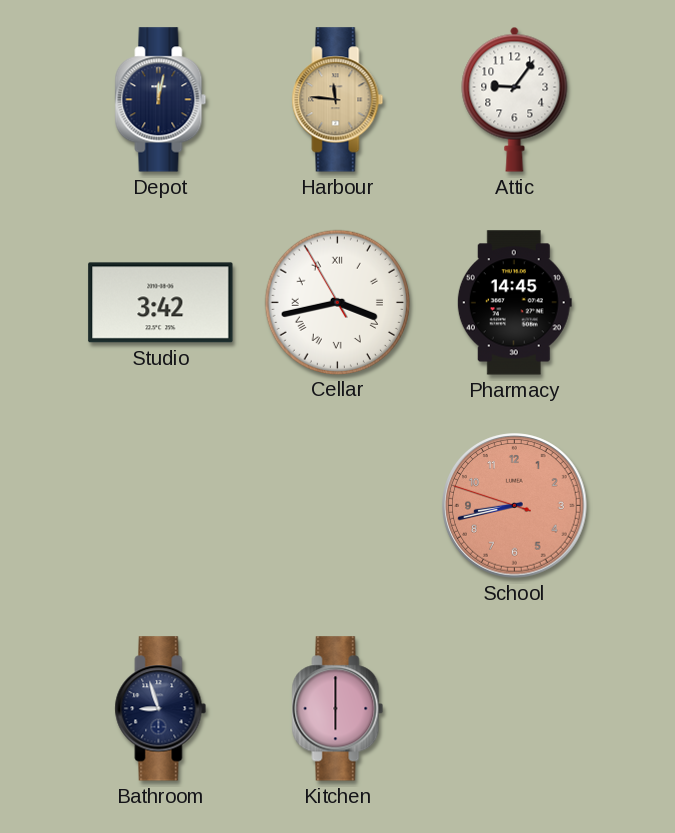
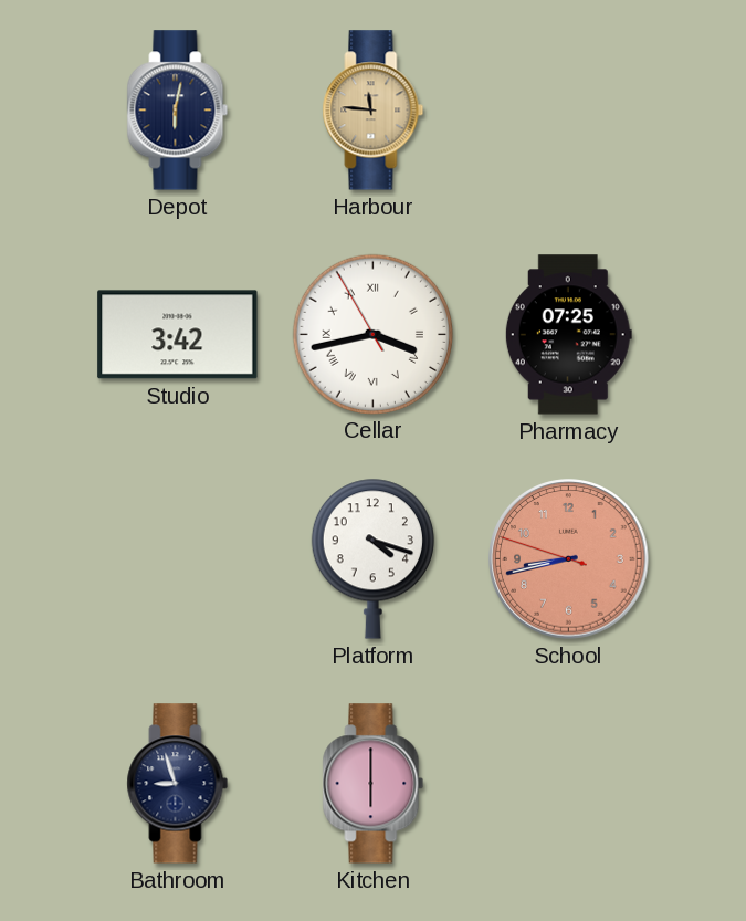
Depot: 12:02 -> 6:02 (178, 111)
Attic: 9:06 -> none (515, 99)
Pharmacy: 14:45 -> 07:25 (568, 335)
Platform: none -> 4:18 (372, 558)
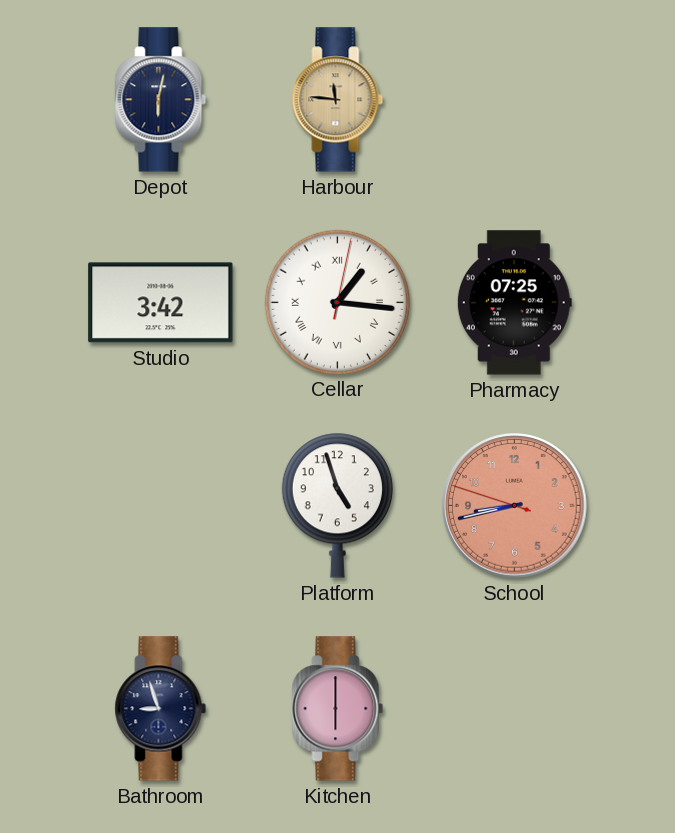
Cellar: 3:42 -> 1:16 (337, 302)
Platform: 4:18 -> 4:57 (337, 505)
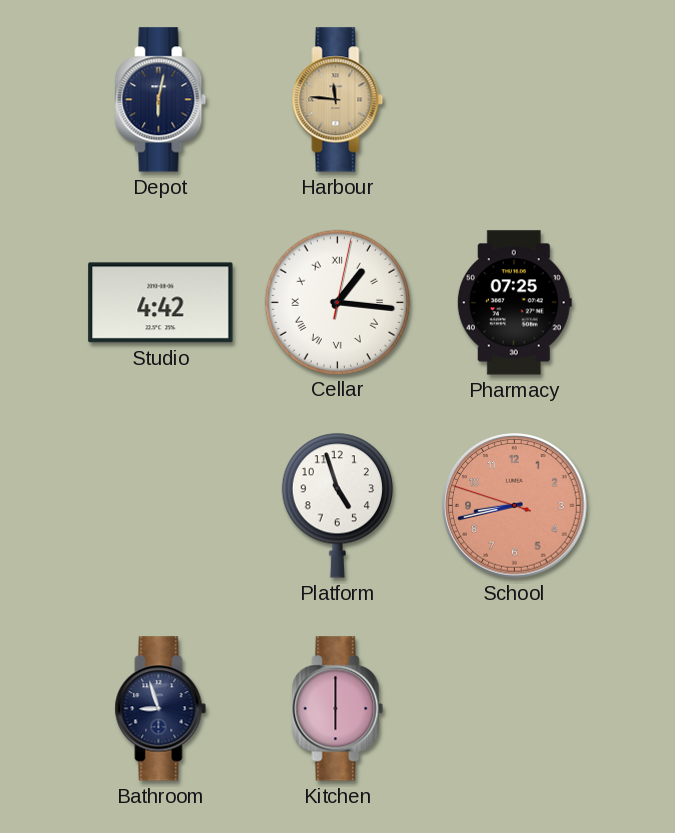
Studio: 3:42 -> 4:42 (161, 303)
